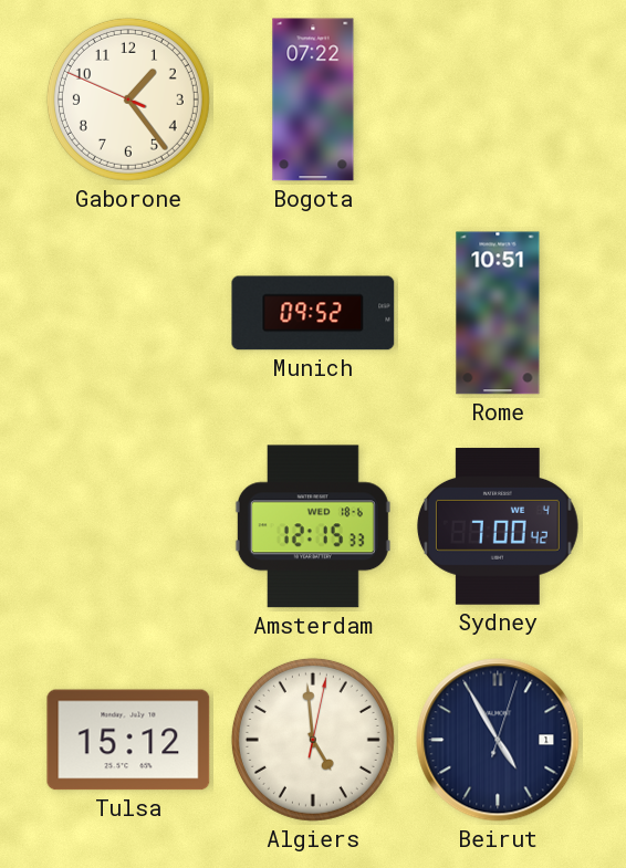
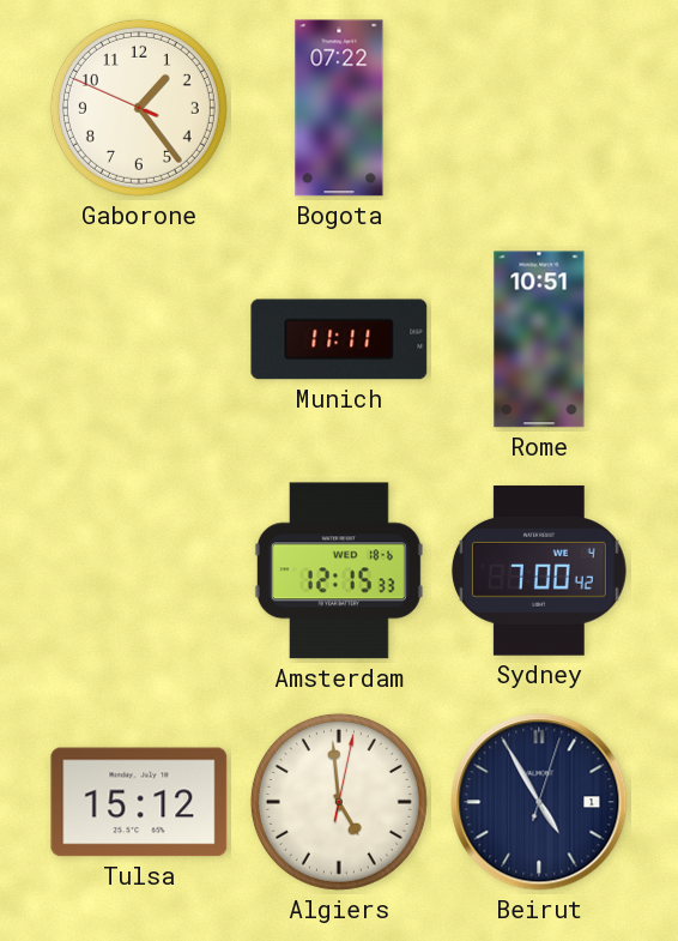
Munich: 09:52 -> 11:11 (339, 339)
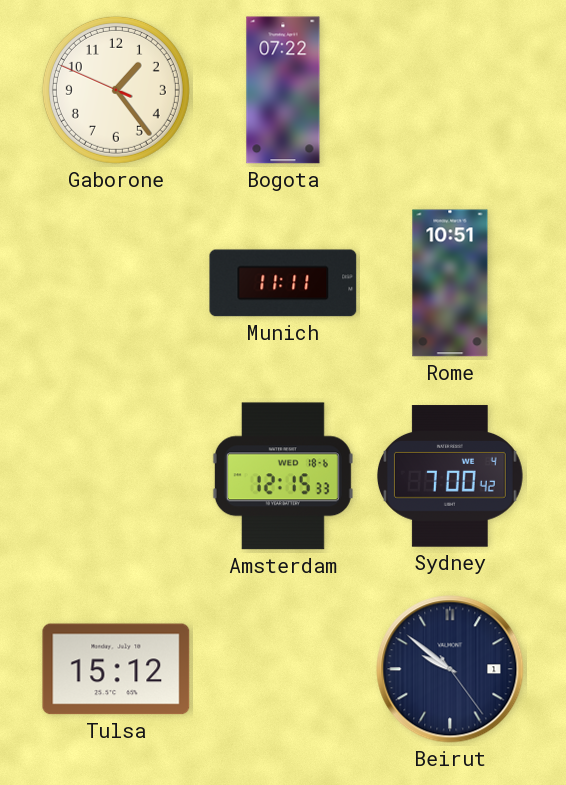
Algiers: 4:59 -> none (339, 802)
Beirut: 4:55 -> 9:51 (450, 669)
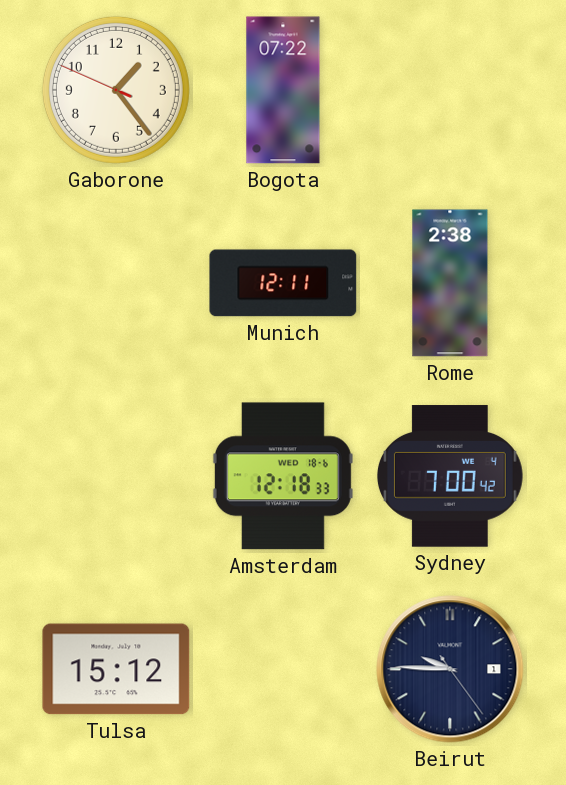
Munich: 11:11 -> 12:11 (283, 283)
Rome: 10:51 -> 2:38 (450, 283)
Amsterdam: 12:15 -> 12:18 (283, 476)
Beirut: 9:51 -> 9:45 (450, 669)
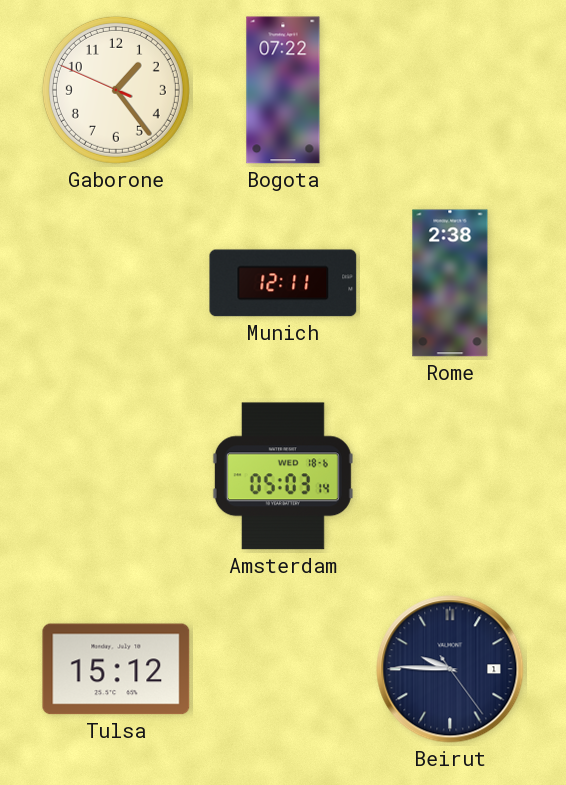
Amsterdam: 12:18 -> 05:03 (283, 476)
Sydney: 7:00 -> none (451, 476)
